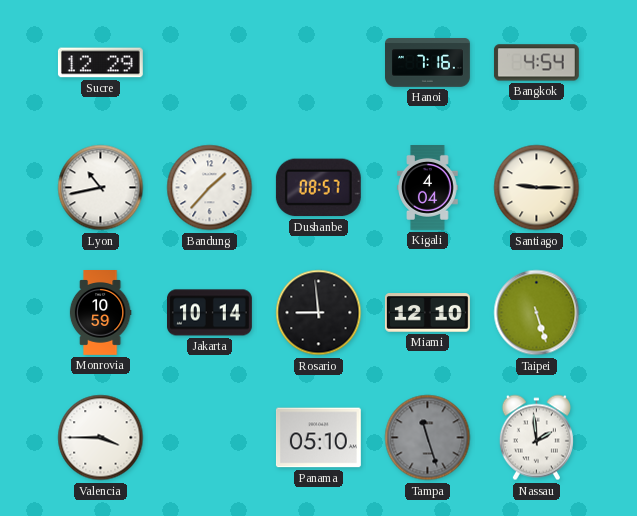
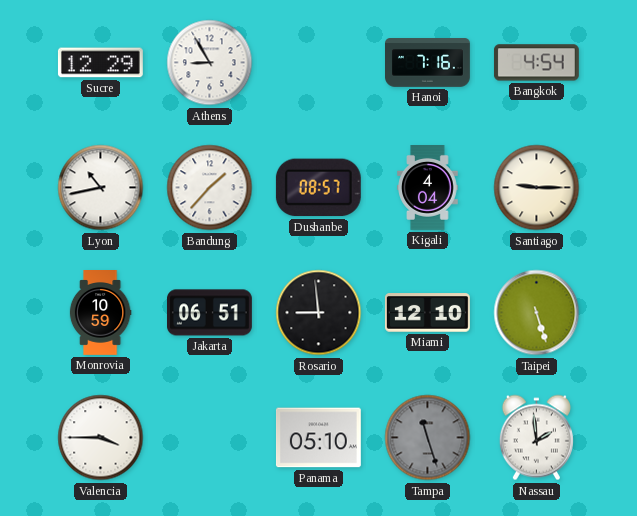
Athens: none -> 8:55 (210, 63)
Jakarta: 10:14 -> 06:51 (210, 313)
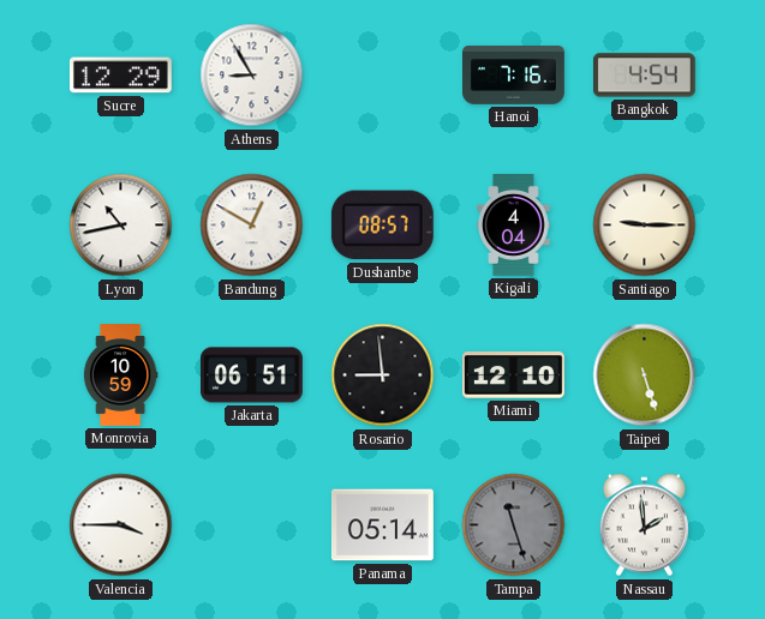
Bandung: 1:37 -> 12:50 (252, 226)
Panama: 05:10 -> 05:14 (382, 525)
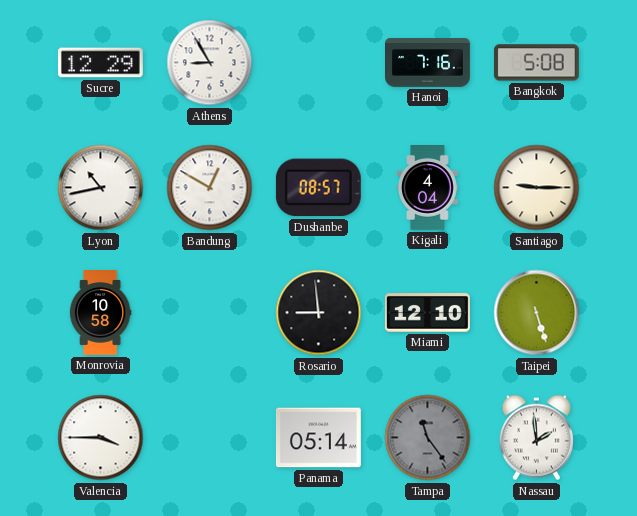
Bangkok: 4:54 -> 5:08 (536, 63)
Monrovia: 10:59 -> 10:58 (100, 313)
Jakarta: 06:51 -> none (252, 375)
Tampa: 11:27 -> 11:24 (428, 438)
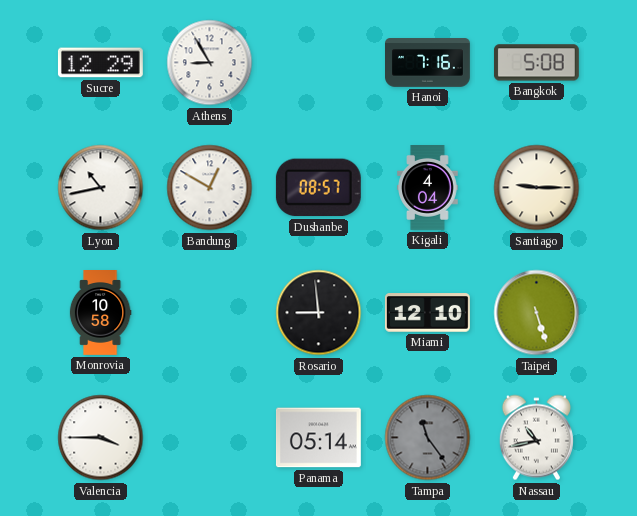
Nassau: 1:59 -> 10:43 (536, 438)
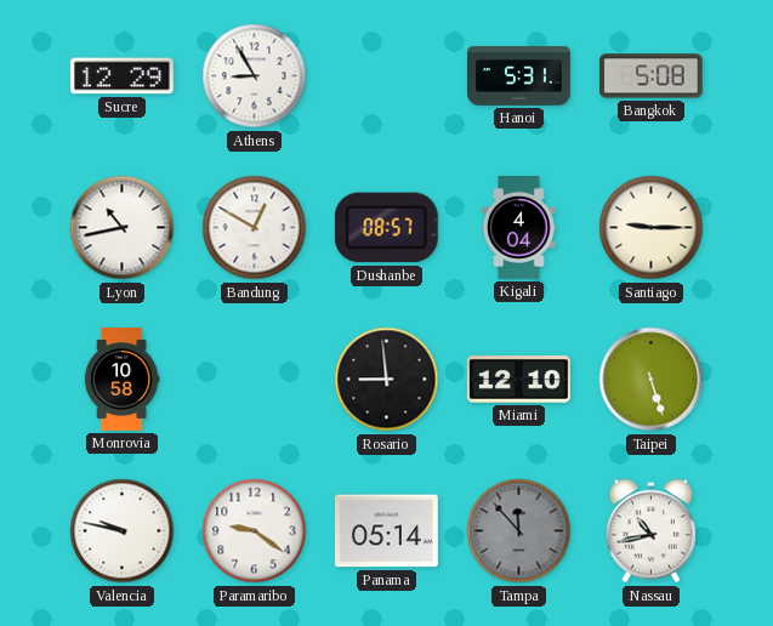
Hanoi: 7:16 -> 5:31 (519, 76)
Valencia: 3:45 -> 9:47 (123, 531)
Paramaribo: none -> 9:21 (255, 531)
Tampa: 11:24 -> 11:53 (519, 531)
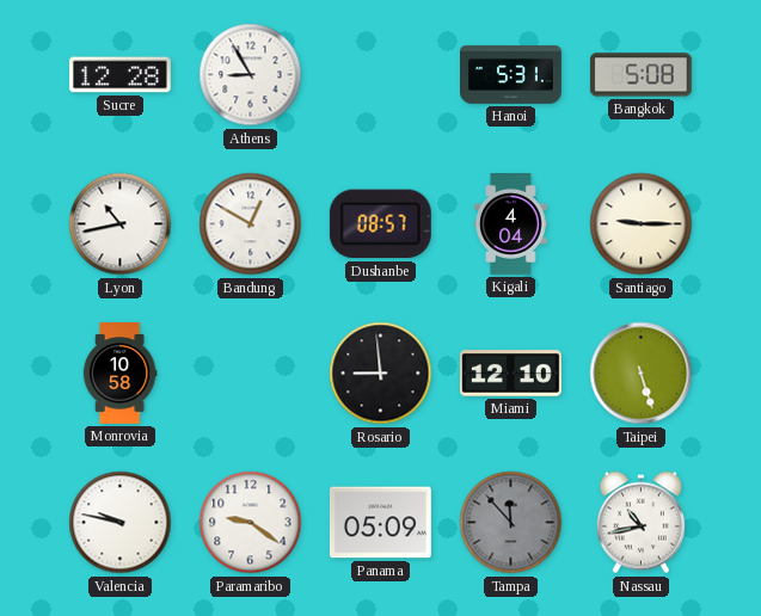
Sucre: 12:29 -> 12:28 (119, 75)
Panama: 05:14 -> 05:09 (380, 523)
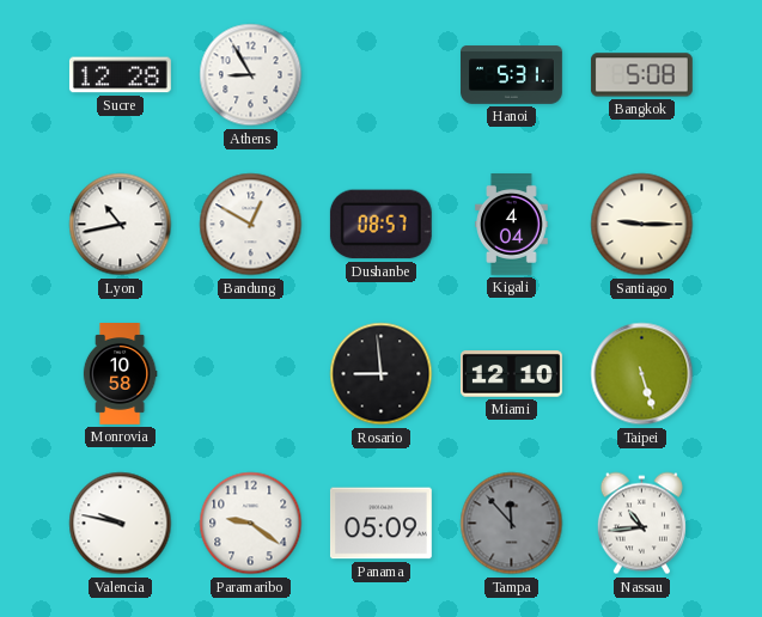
Nassau: 10:43 -> 10:44 (641, 524)
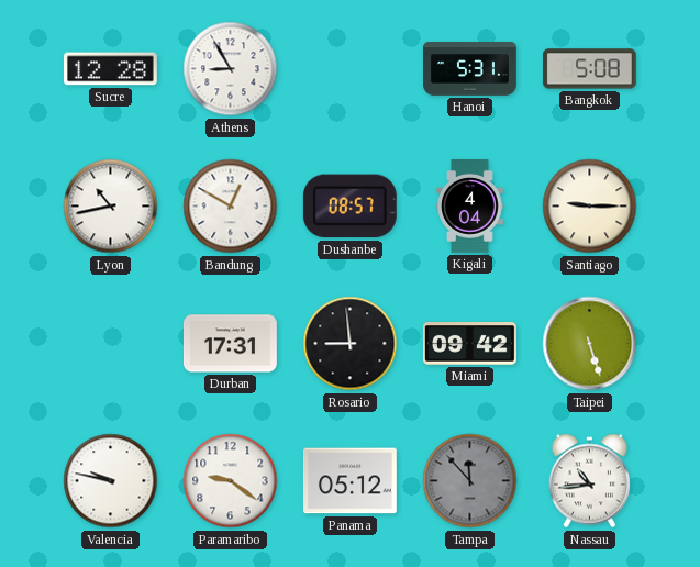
Monrovia: 10:58 -> none (120, 374)
Durban: none -> 17:31 (230, 344)
Miami: 12:10 -> 09:42 (469, 344)
Panama: 05:09 -> 05:12 (349, 481)
